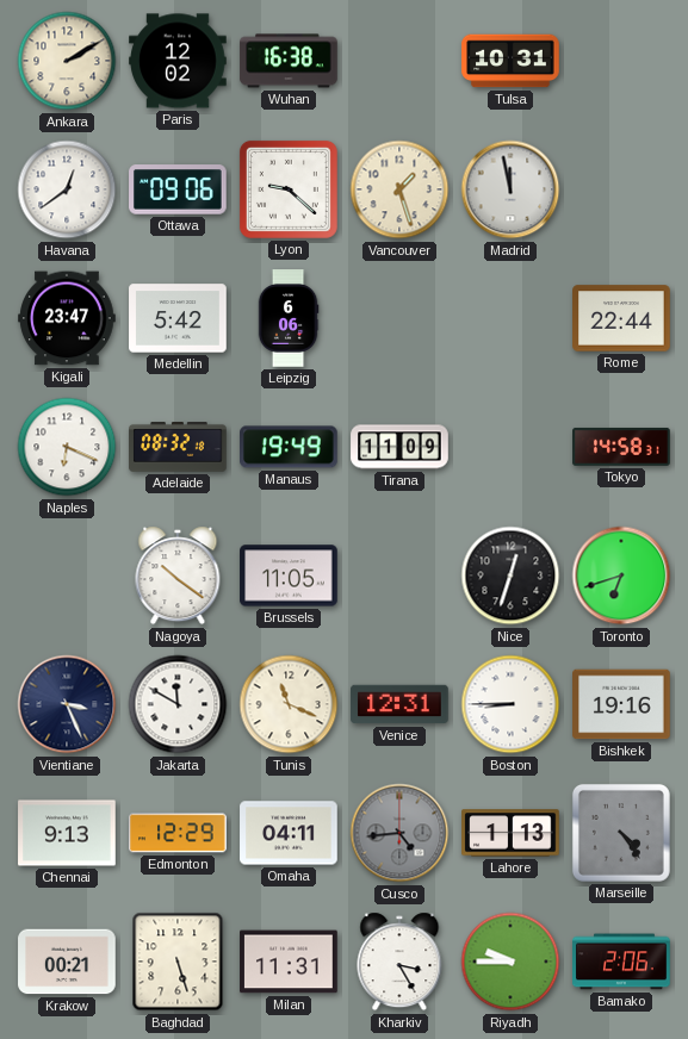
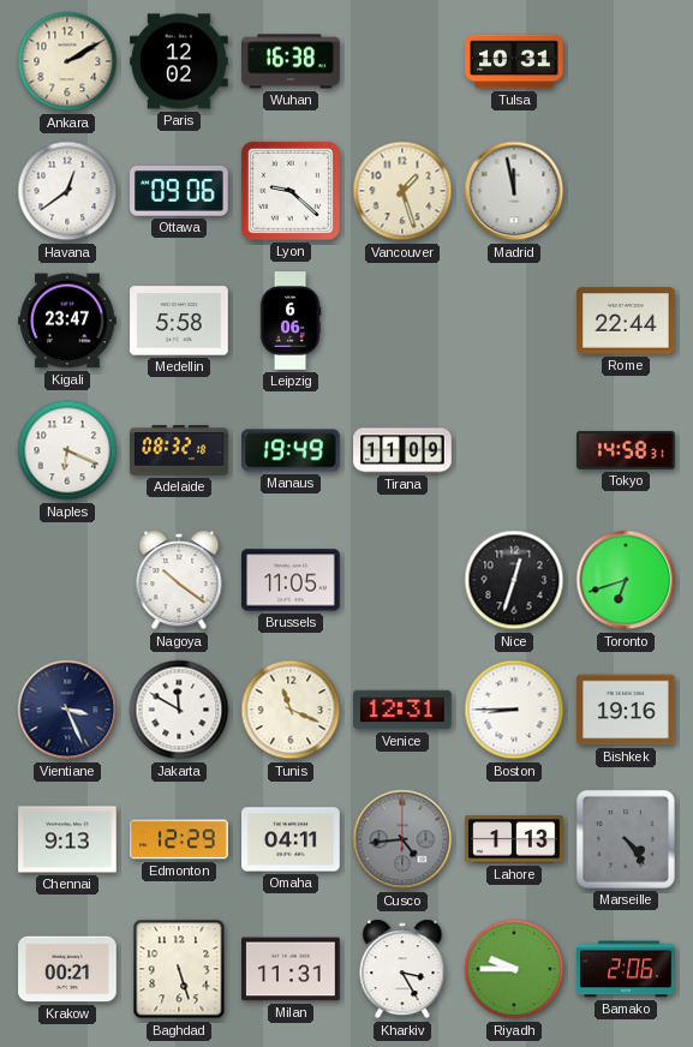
Medellin: 5:42 -> 5:58 (179, 321)
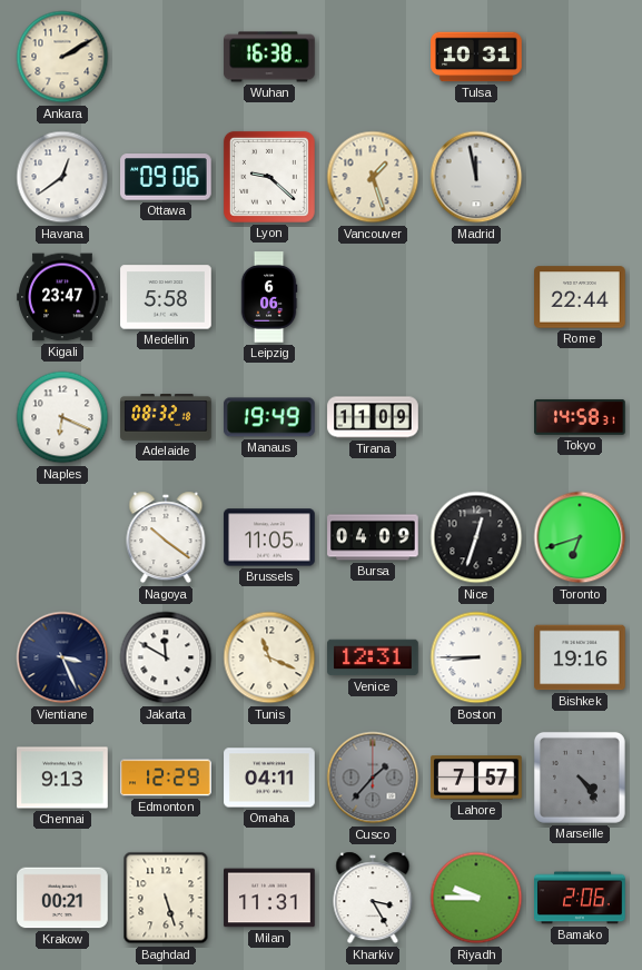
Paris: 12:02 -> none (179, 61)
Bursa: none -> 04:09 (373, 537)
Cusco: 4:44 -> 1:37 (373, 778)
Lahore: 1:13 -> 7:57 (476, 778)
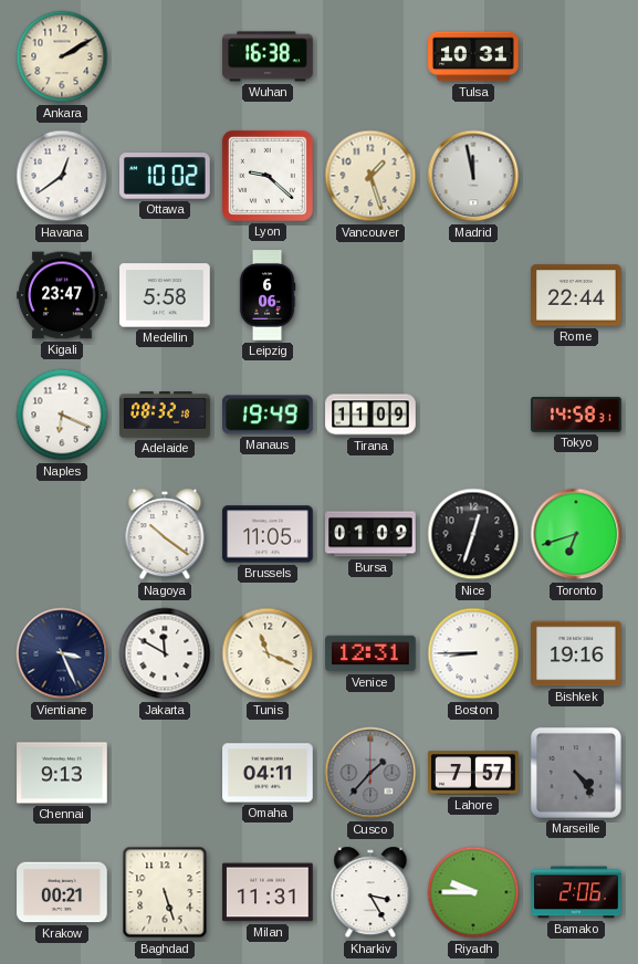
Ottawa: 09:06 -> 10:02 (166, 176)
Bursa: 04:09 -> 01:09 (370, 534)
Edmonton: 12:29 -> none (166, 778)
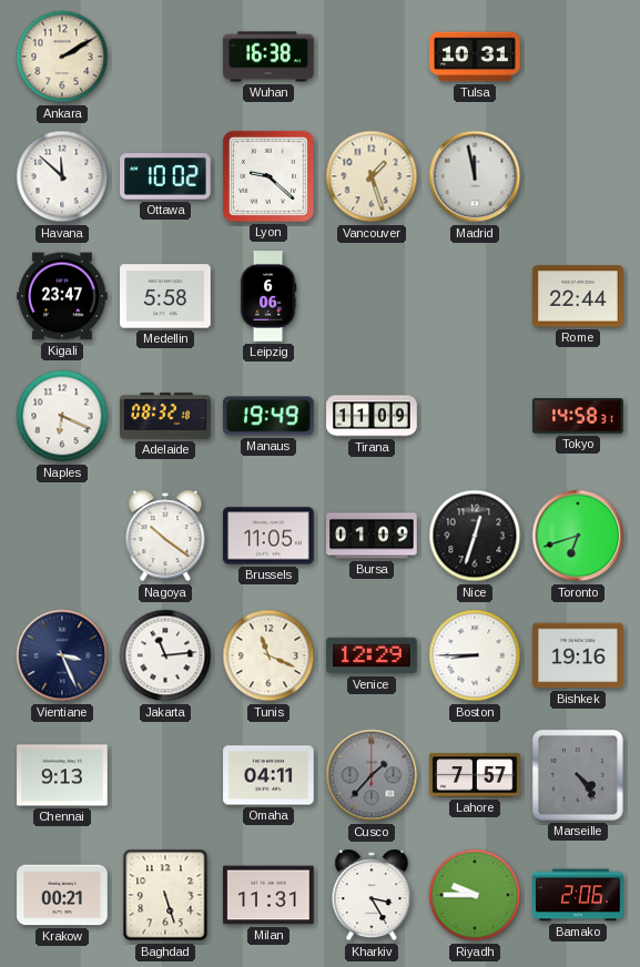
Havana: 12:39 -> 11:52 (62, 176)
Jakarta: 11:50 -> 11:14 (165, 655)
Venice: 12:31 -> 12:29 (372, 655)
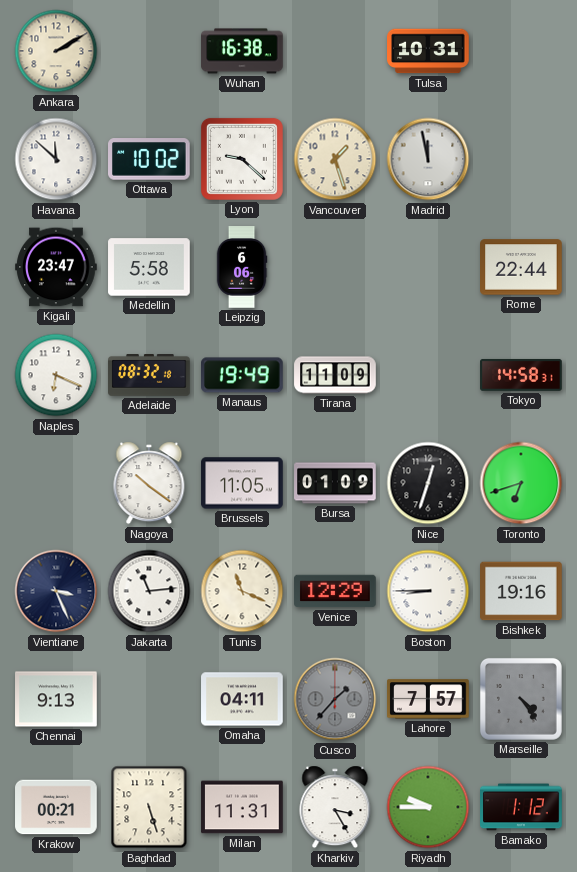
Bamako: 2:06 -> 1:12 (521, 807)
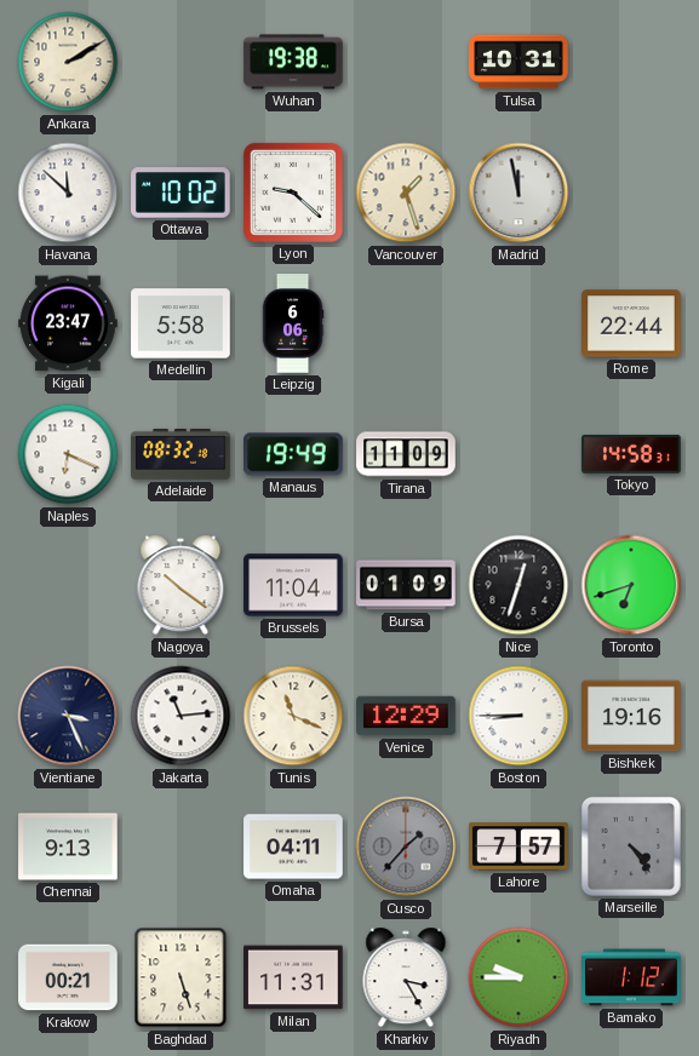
Wuhan: 16:38 -> 19:38 (293, 62)
Brussels: 11:05 -> 11:04 (293, 585)
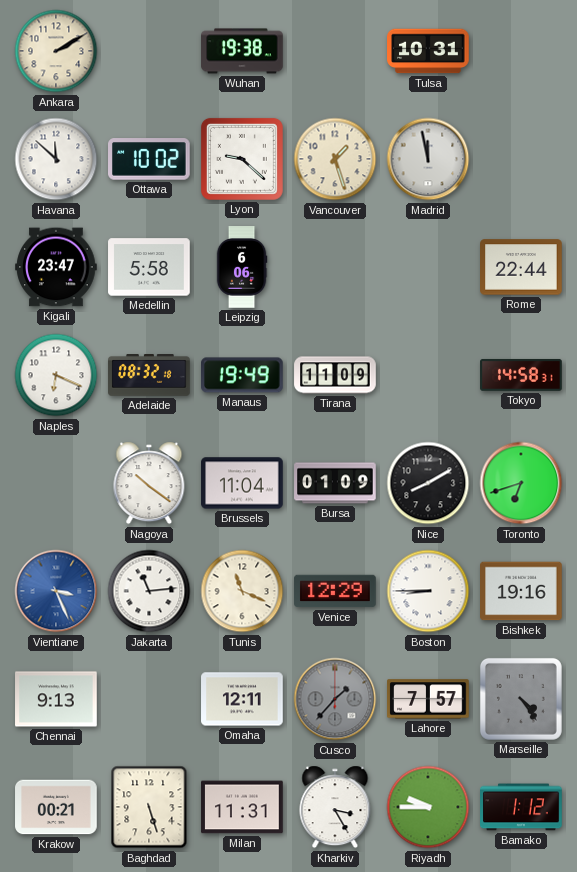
Nice: 12:33 -> 8:10 (428, 483)
Vientiane dial: navy -> blue (56, 591)
Omaha: 04:11 -> 12:11 (242, 699)
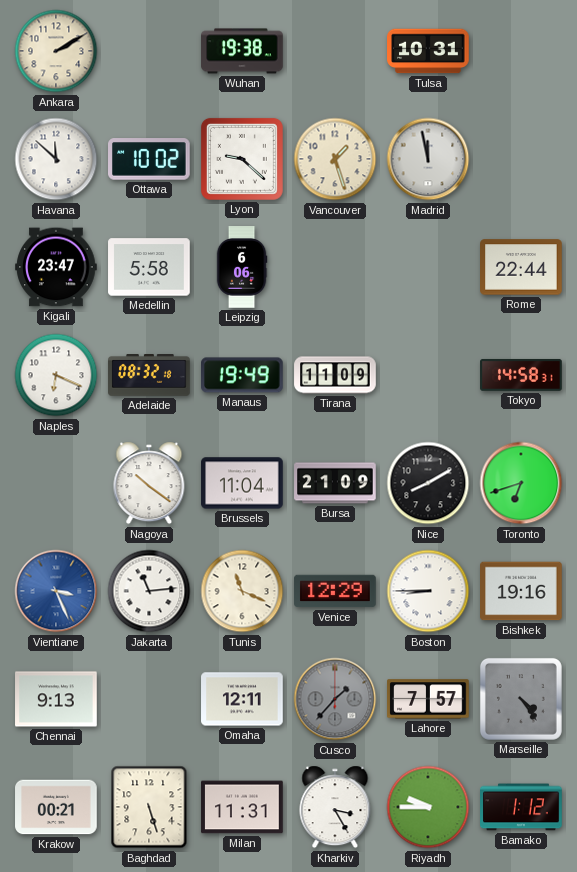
Bursa: 01:09 -> 21:09 (335, 483)
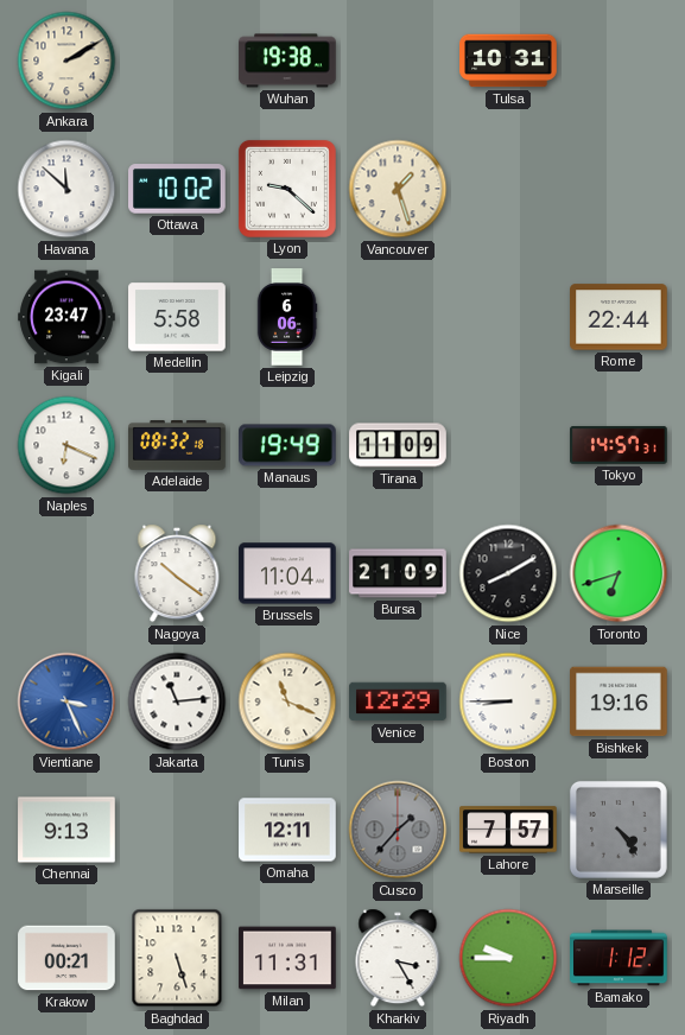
Madrid: 11:58 -> none (428, 159)
Tokyo: 14:58 -> 14:57 (619, 445)
